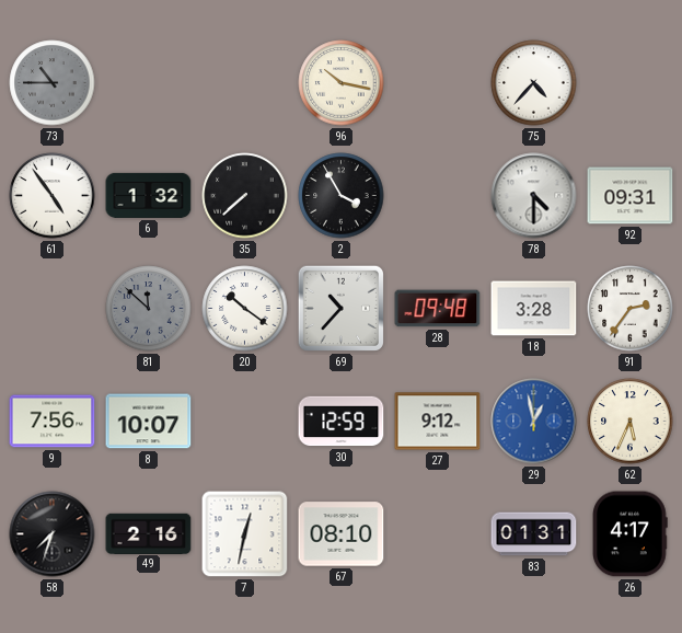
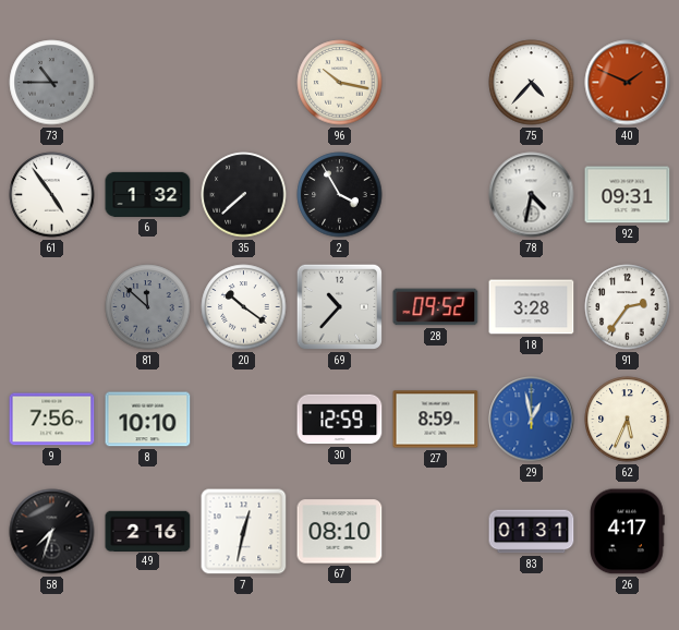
40: none -> 1:49 (628, 83)
78: 4:30 -> 4:32 (532, 195)
28: 09:48 -> 09:52 (436, 307)
8: 10:07 -> 10:10 (148, 420)
27: 9:12 -> 8:59 (436, 420)
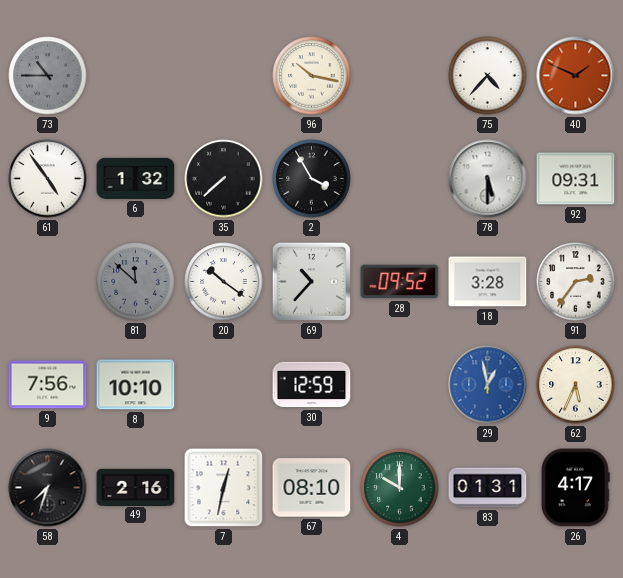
78: 4:32 -> 5:30 (488, 179)
27: 8:59 -> none (436, 420)
4: none -> 10:00 (400, 488)
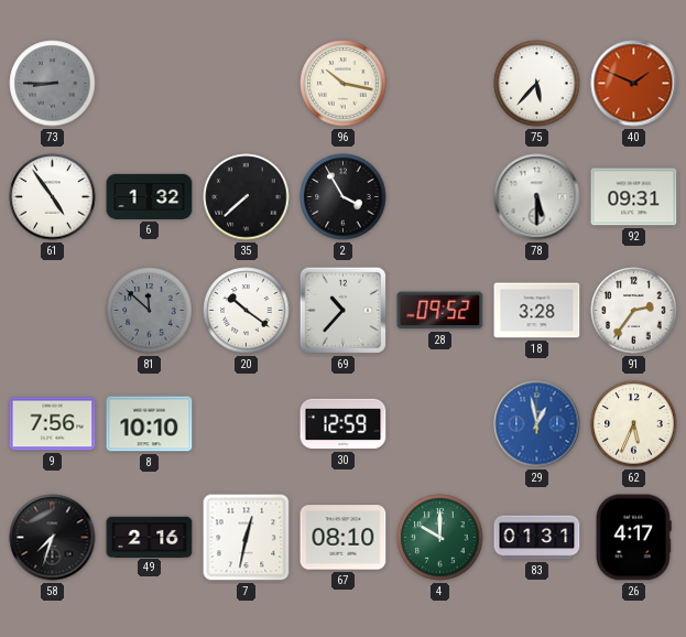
73: 10:45 -> 8:45 (53, 84)
75: 4:37 -> 5:37 (537, 84)
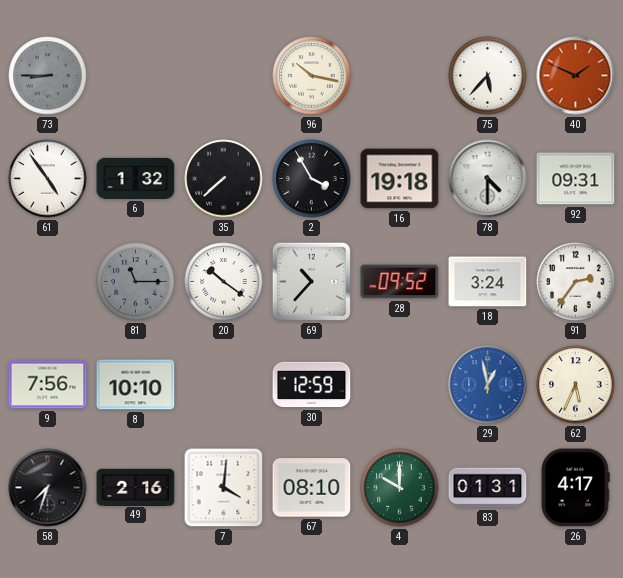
16: none -> 19:18 (400, 179)
78: 5:30 -> 4:30 (488, 179)
81: 11:52 -> 11:15 (136, 282)
18: 3:28 -> 3:24 (488, 282)
7: 12:32 -> 4:01 (224, 488)
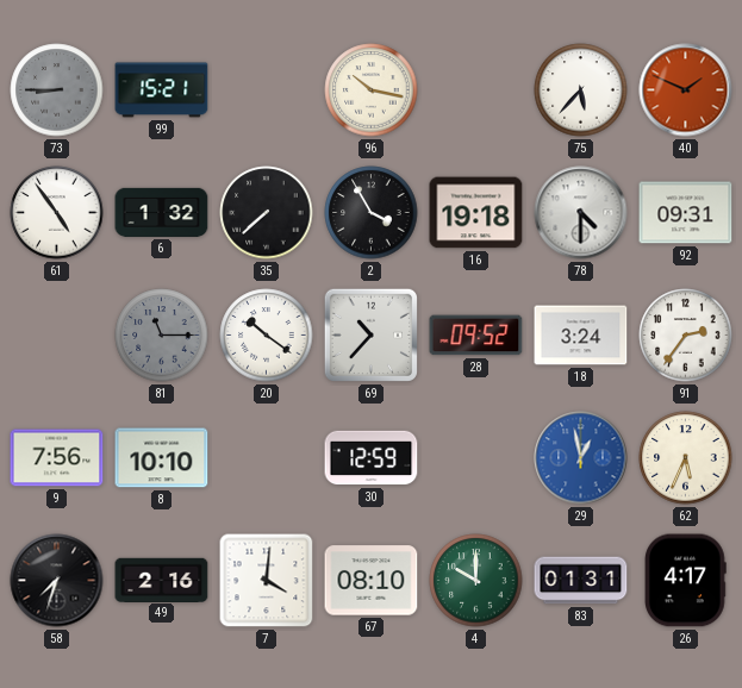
99: none -> 15:21 (162, 90)
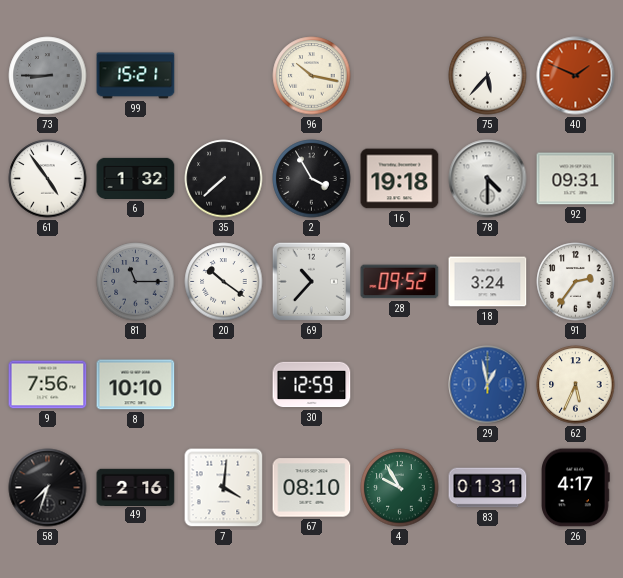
4: 10:00 -> 9:55 (400, 488)
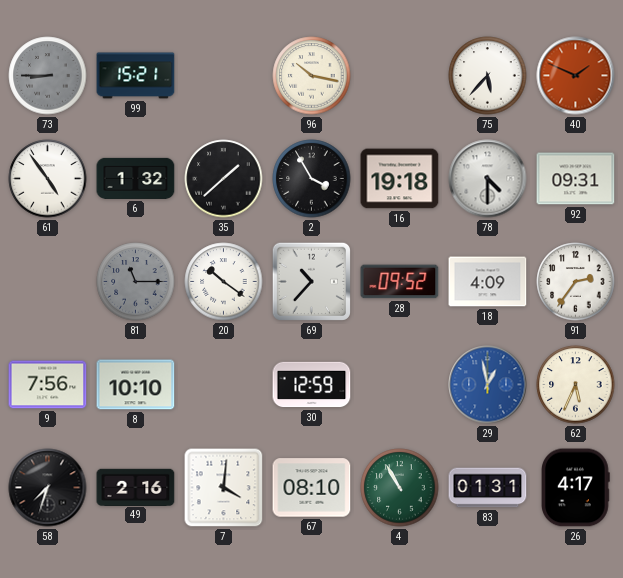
35: 7:38 -> 1:38 (224, 179)
18: 3:24 -> 4:09 (488, 282)
4: 9:55 -> 10:55 (400, 488)
